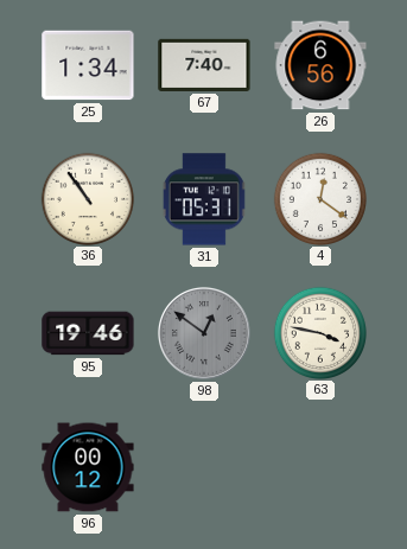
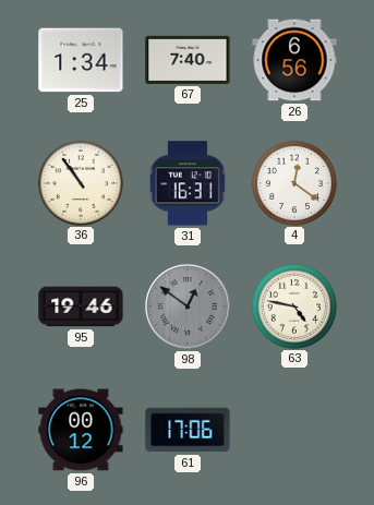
31: 05:31 -> 16:31 (188, 183)
63: 3:47 -> 4:47 (293, 305)
61: none -> 17:06 (188, 430)
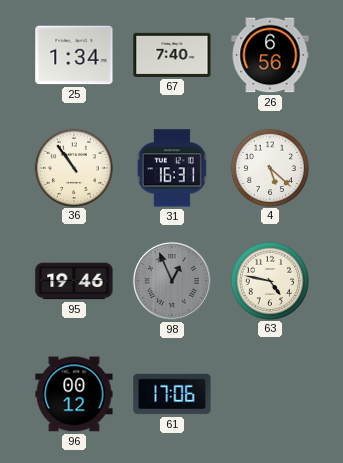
4: 12:21 -> 5:22 (269, 167)
98: 12:51 -> 12:56 (172, 281)
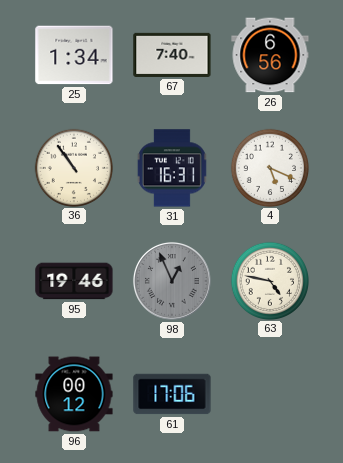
4: 5:22 -> 5:19 (269, 167)
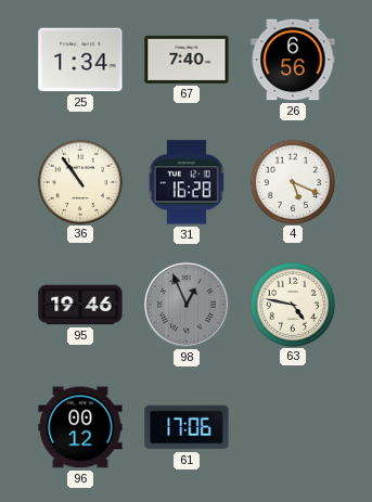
31: 16:31 -> 16:28 (187, 182)
